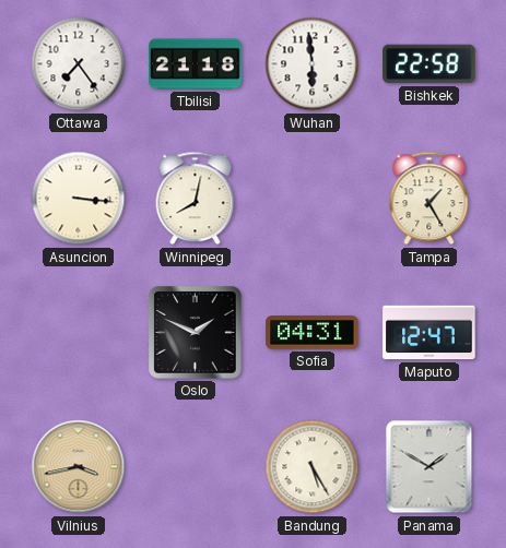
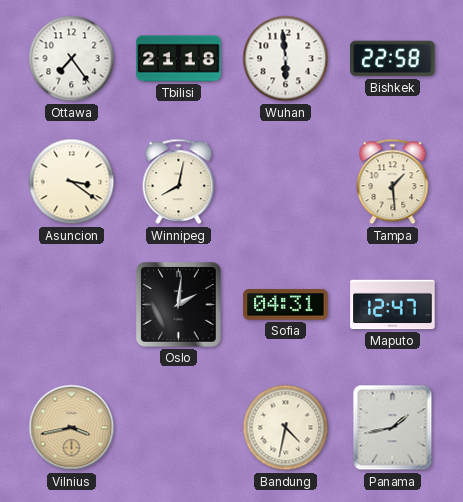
Asuncion: 3:16 -> 3:21 (72, 182)
Tampa: 1:25 -> 1:29 (393, 182)
Oslo: 1:49 -> 2:01 (179, 305)
Bandung: 5:25 -> 4:32 (286, 428)
Panama: 1:50 -> 1:43 (393, 428)
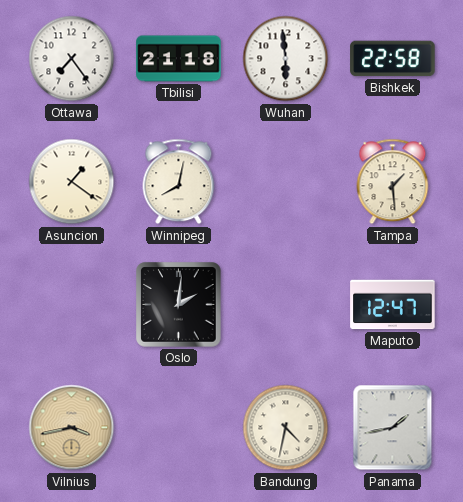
Asuncion: 3:21 -> 1:21 (72, 182)
Sofia: 04:31 -> none (286, 305)
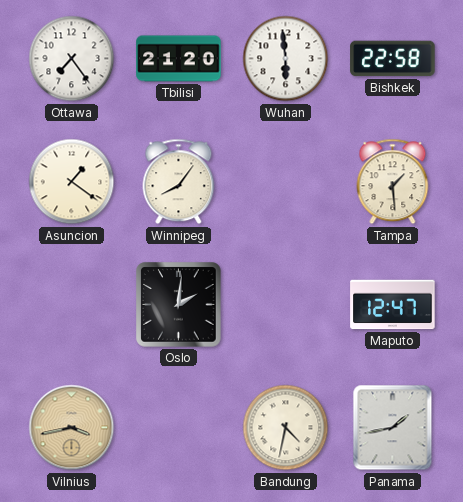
Tbilisi: 21:18 -> 21:20 (179, 59)
Winnipeg: 8:02 -> 8:06 (179, 182)
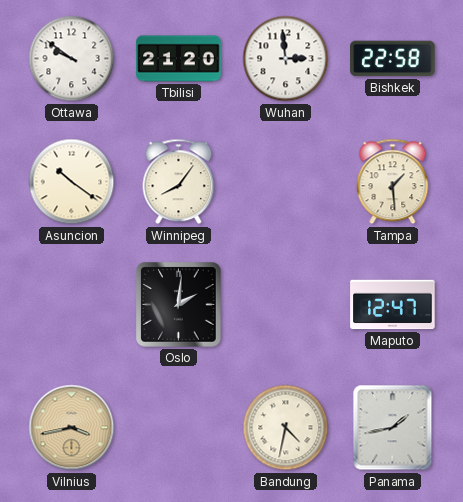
Ottawa: 7:24 -> 9:51 (72, 59)
Wuhan: 5:59 -> 2:59 (286, 59)
Asuncion: 1:21 -> 10:21 (72, 182)
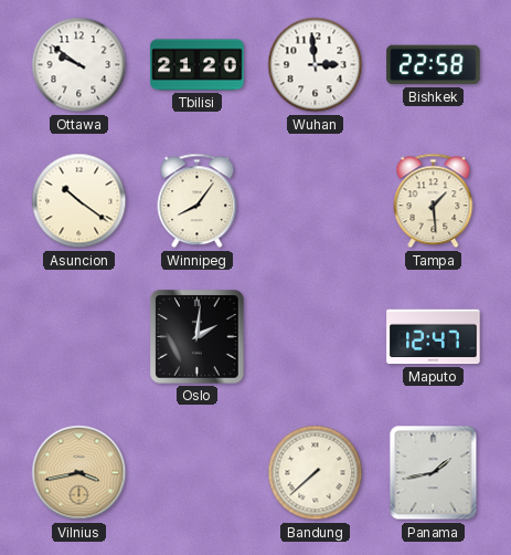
Bandung: 4:32 -> 7:38 (316, 473)
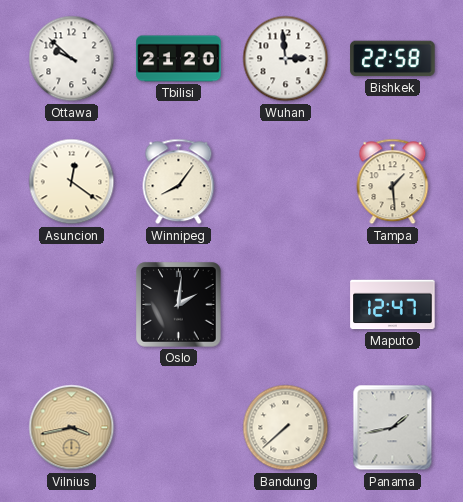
Ottawa: 9:51 -> 9:52 (72, 59)
Asuncion: 10:21 -> 12:21 (72, 182)
